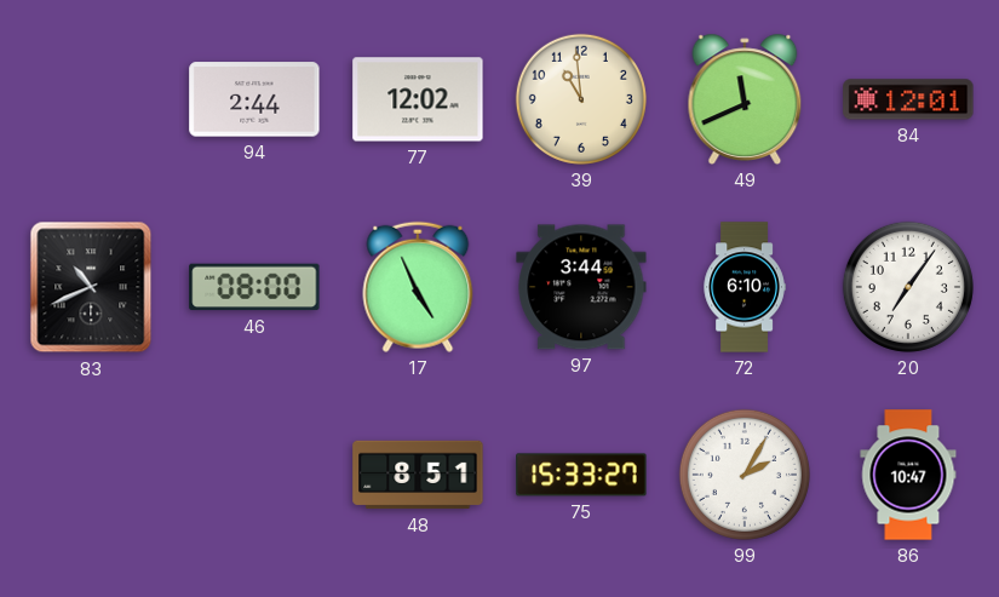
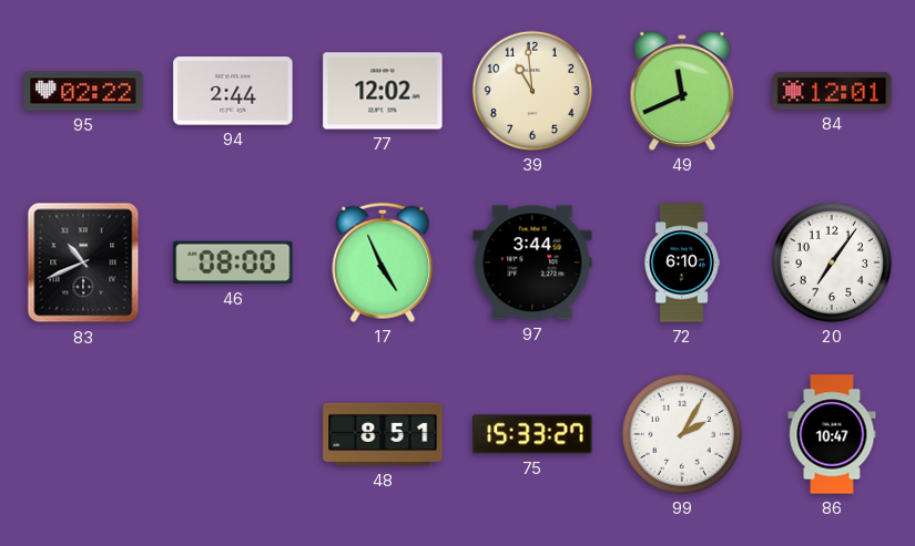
95: none -> 02:22 (83, 91)
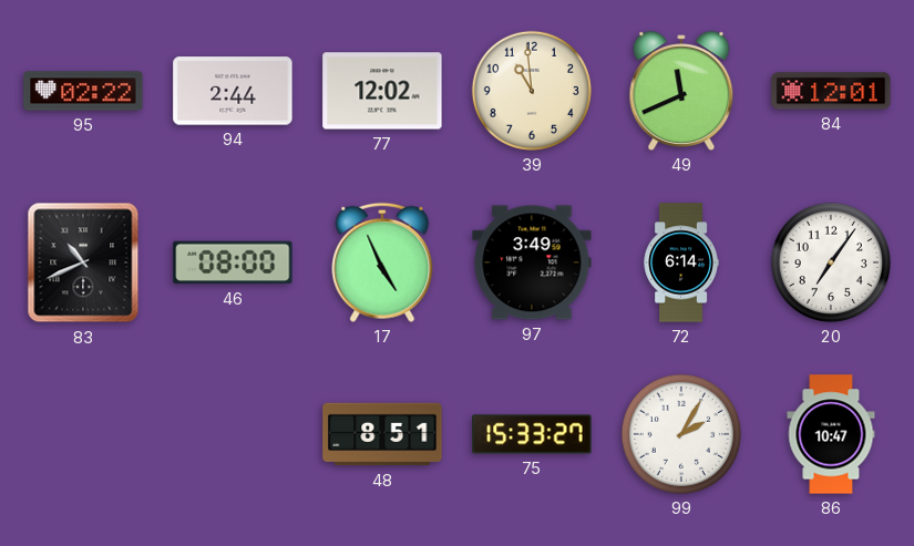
97: 3:44 -> 3:49 (532, 262)
72: 6:10 -> 6:14 (681, 262)
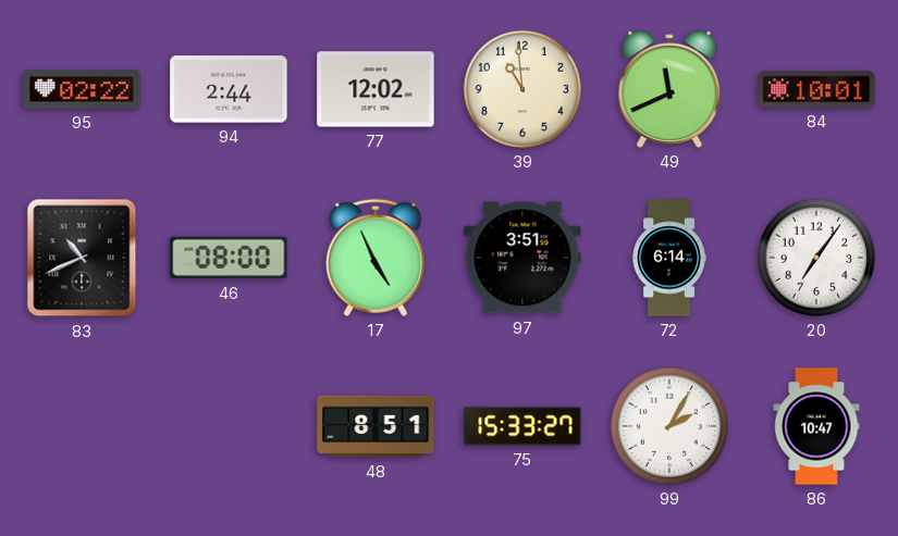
84: 12:01 -> 10:01 (816, 89)
97: 3:49 -> 3:51 (522, 258)
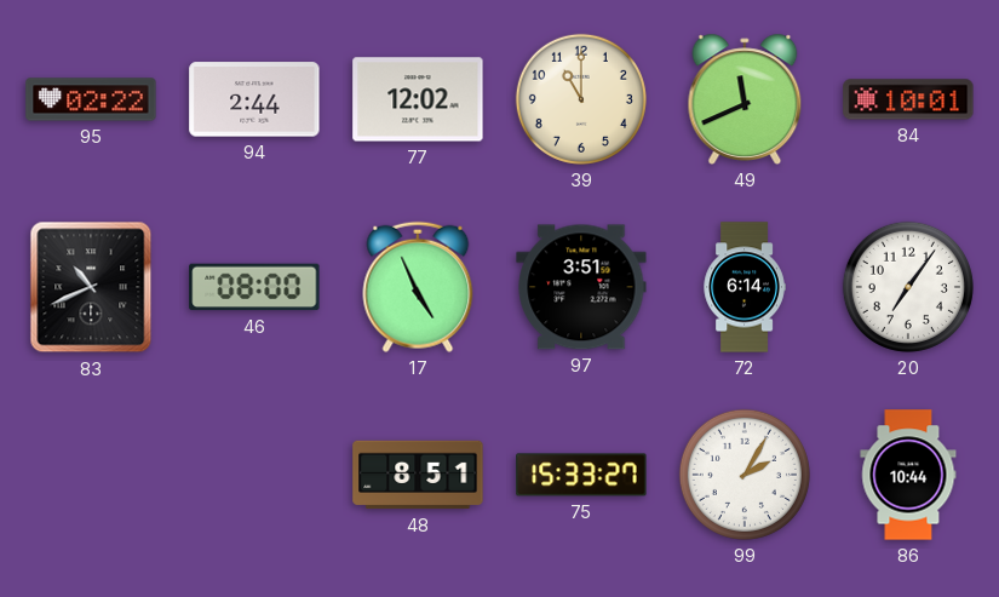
39: 10:59 -> 11:00 (581, 99)
86: 10:47 -> 10:44 (908, 475)
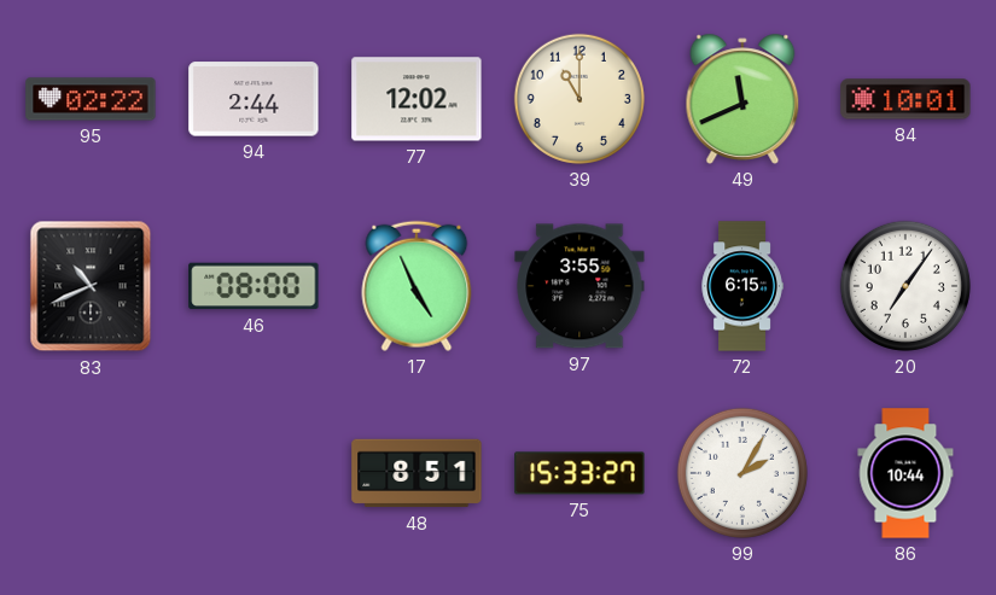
97: 3:51 -> 3:55 (579, 286)
72: 6:14 -> 6:15 (742, 286)
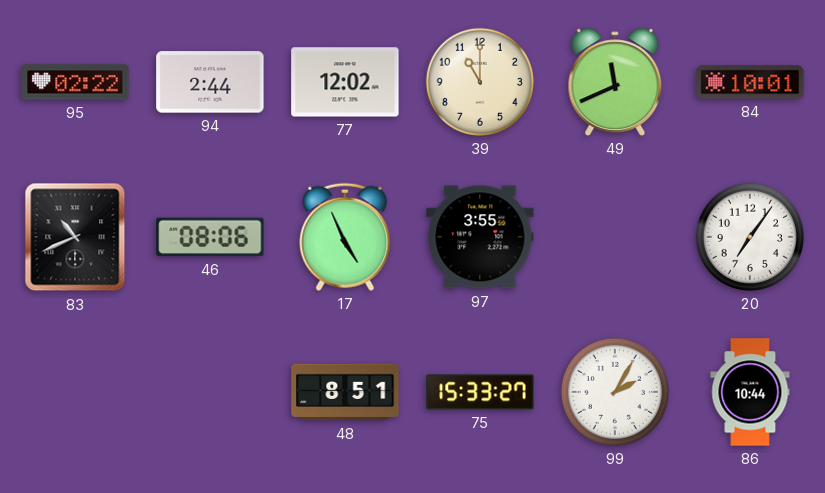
46: 08:00 -> 08:06 (210, 237)
72: 6:15 -> none (742, 286)
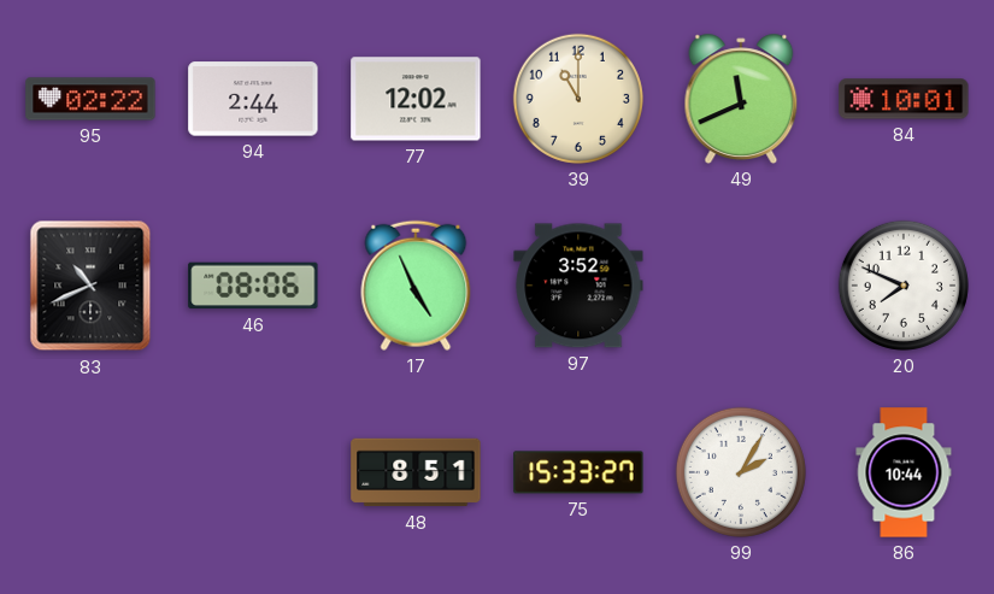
97: 3:55 -> 3:52 (578, 286)
20: 7:06 -> 7:49 (904, 286)
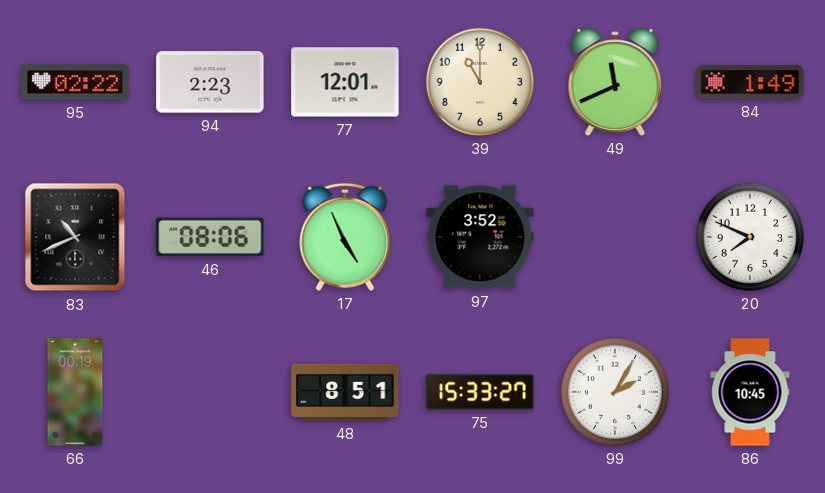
94: 2:44 -> 2:23 (210, 82)
77: 12:02 -> 12:01 (345, 82)
84: 10:01 -> 1:49 (750, 82)
66: none -> 00:19 (75, 392)
86: 10:44 -> 10:45 (750, 392)
